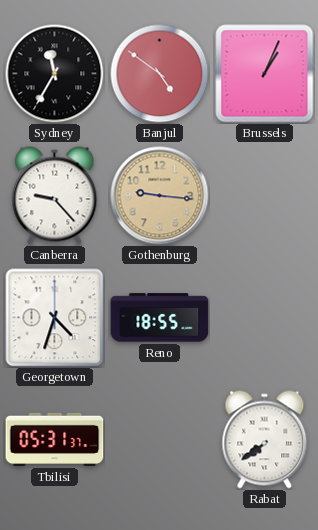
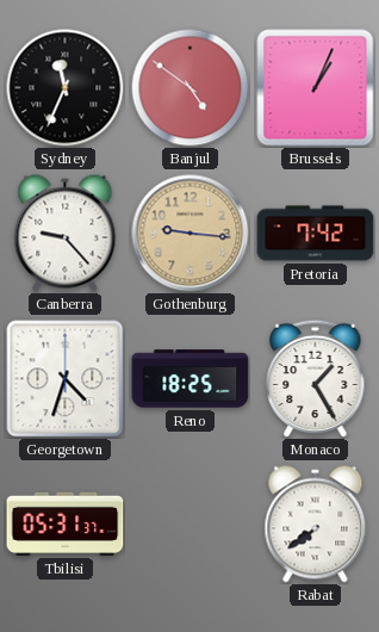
Sydney: 11:35 -> 11:34 (66, 88)
Pretoria: none -> 7:42 (316, 234)
Reno: 18:55 -> 18:25 (191, 379)
Monaco: none -> 1:25 (316, 378)
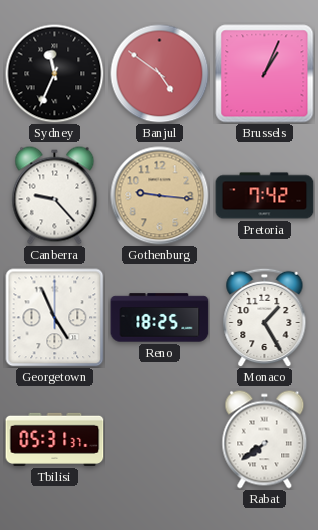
Georgetown: 4:33 -> 4:56 (55, 318)
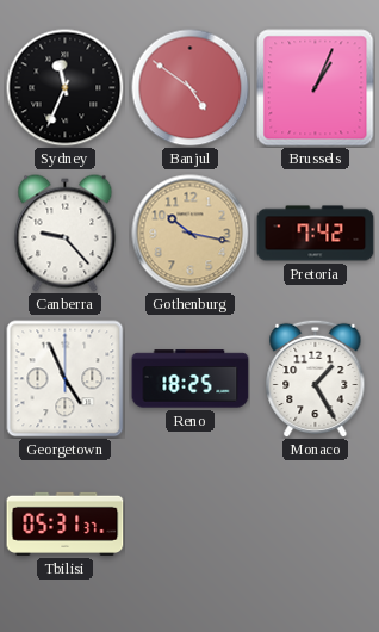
Gothenburg: 9:16 -> 10:17 (191, 234)
Rabat: 7:39 -> none (265, 440)
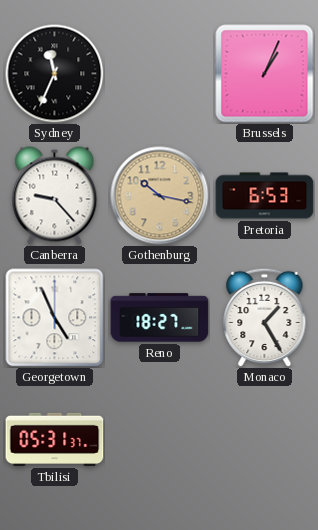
Banjul: 4:51 -> none (191, 88)
Pretoria: 7:42 -> 6:53 (265, 196)
Reno: 18:25 -> 18:27 (160, 318)
